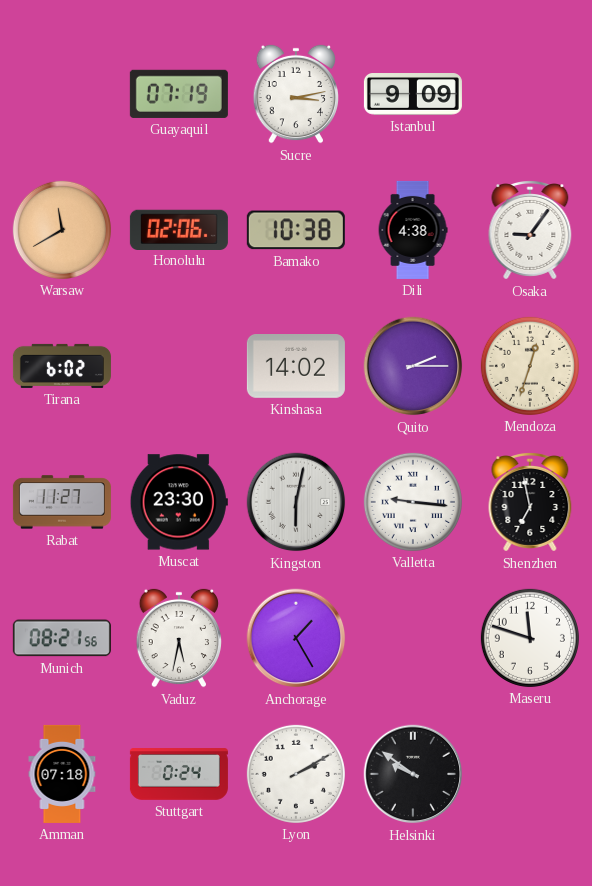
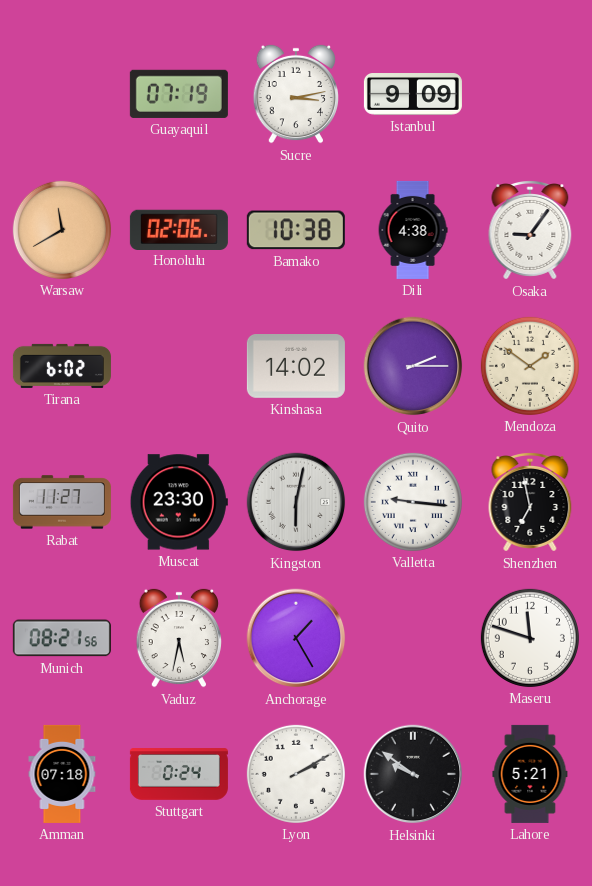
Mendoza: 12:33 -> 1:51 (530, 366)
Lahore: none -> 5:21 (530, 774)
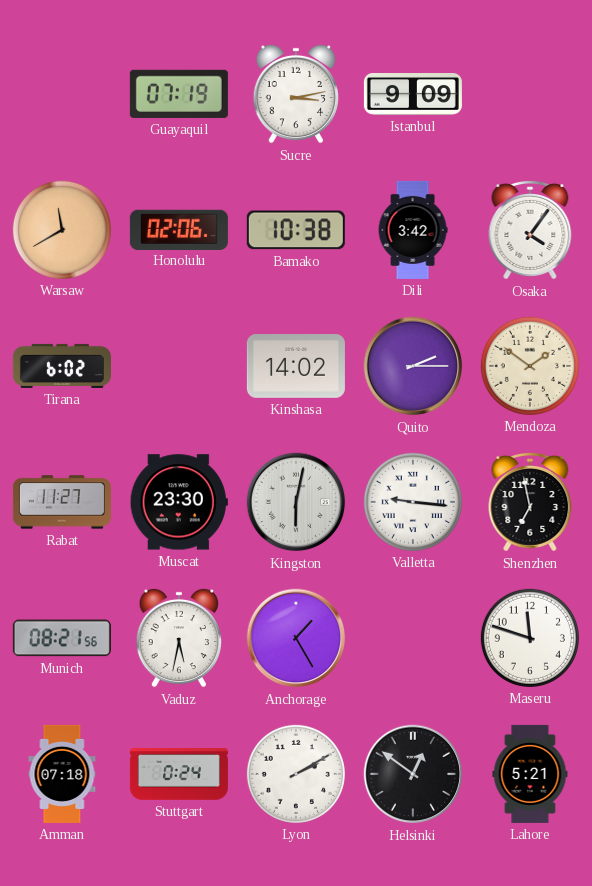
Dili: 4:38 -> 3:42 (413, 230)
Osaka: 9:06 -> 4:06 (530, 231)
Helsinki: 9:51 -> 12:51 (413, 774)
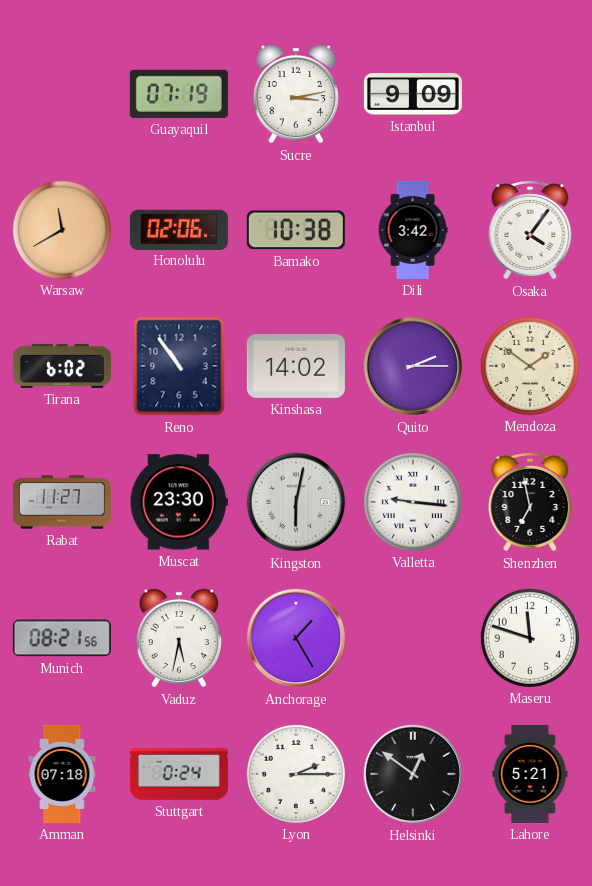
Reno: none -> 10:54 (179, 366)
Lyon: 2:10 -> 2:15 (296, 774)
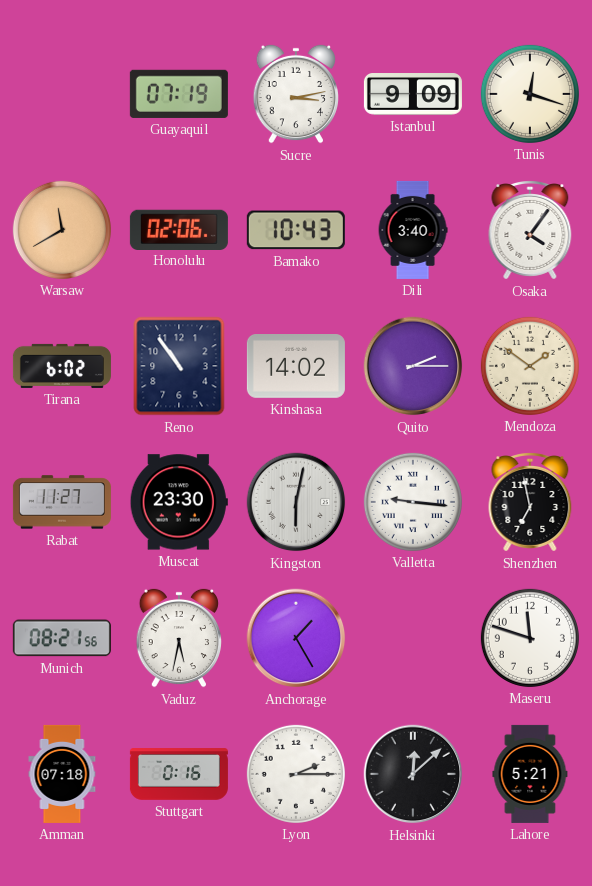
Tunis: none -> 12:18 (530, 94)
Bamako: 10:38 -> 10:43 (296, 230)
Dili: 3:42 -> 3:40 (413, 230)
Stuttgart: 0:24 -> 0:16 (179, 774)
Helsinki: 12:51 -> 12:08 (413, 774)
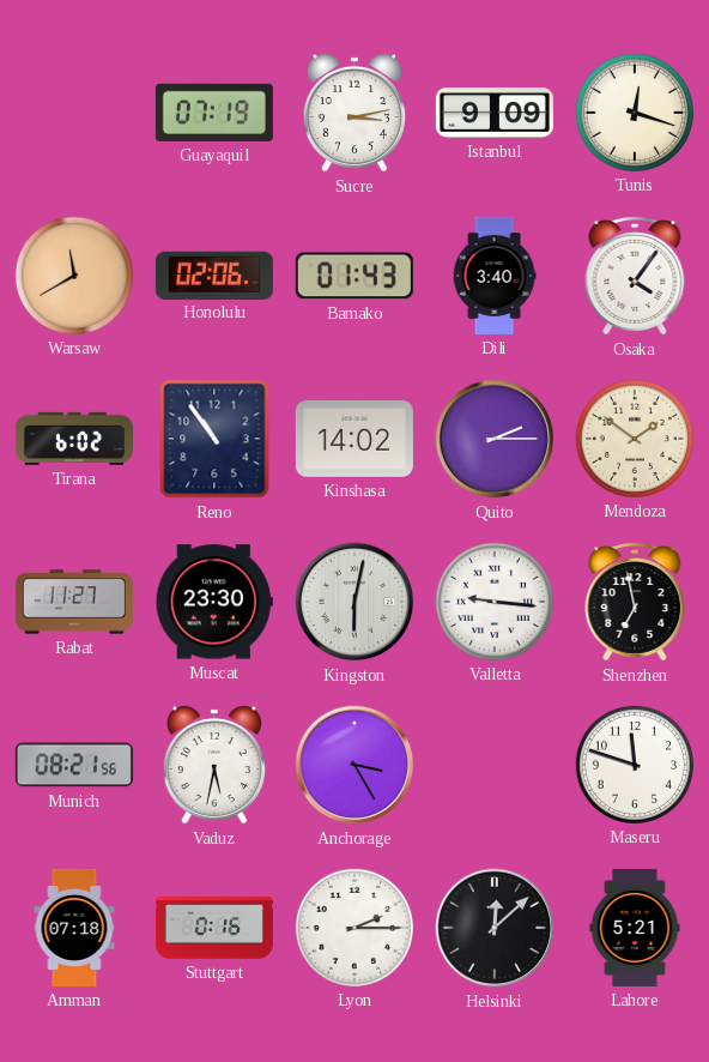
Bamako: 10:43 -> 01:43 (354, 276)
Anchorage: 1:25 -> 3:25 (354, 765)
